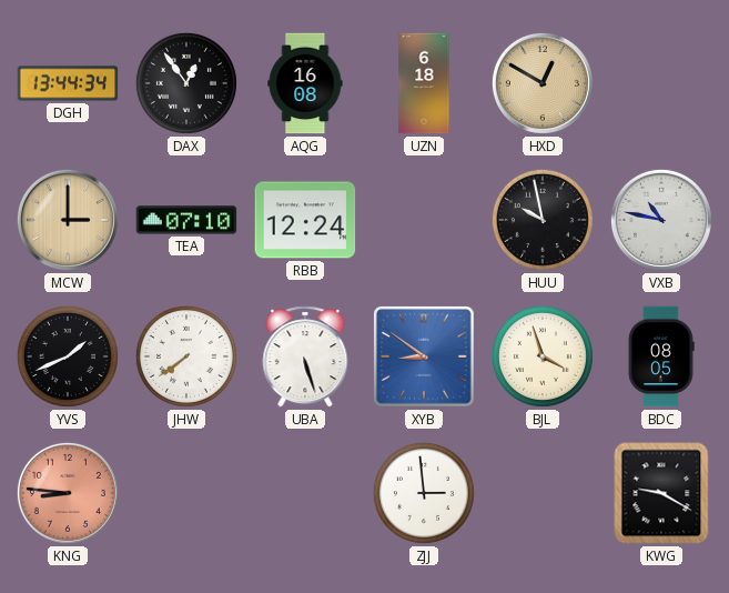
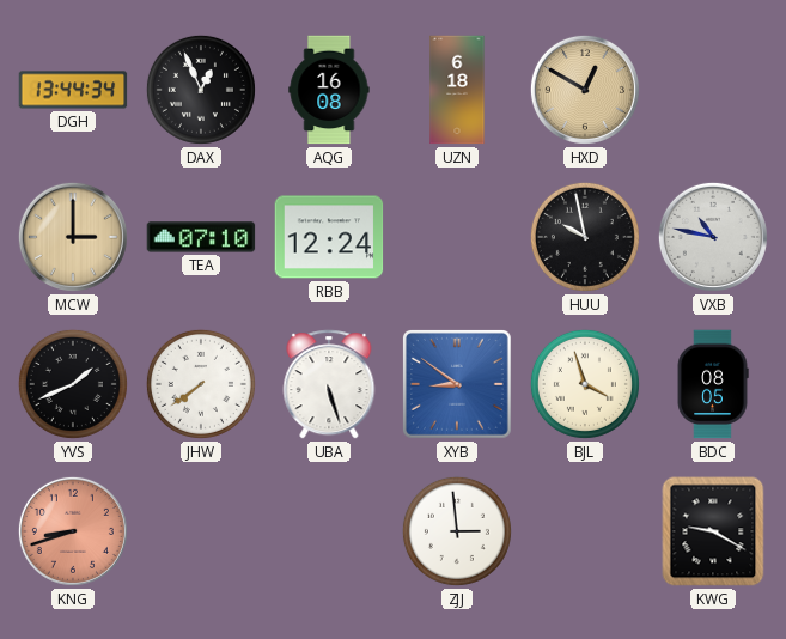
DAX: 12:54 -> 12:56 (201, 90)
KNG: 8:46 -> 8:42 (73, 531)
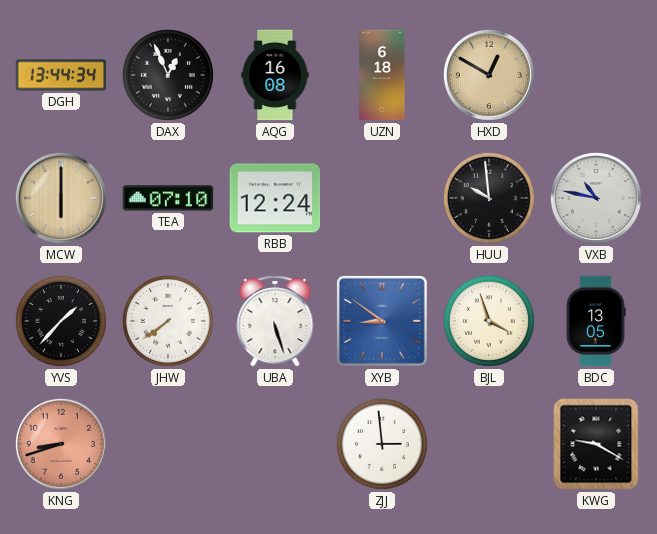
MCW: 3:00 -> 6:00 (61, 198)
HUU: 9:58 -> 9:59 (489, 198)
YVS: 1:41 -> 1:37 (61, 321)
BDC: 08:05 -> 13:05 (596, 321)
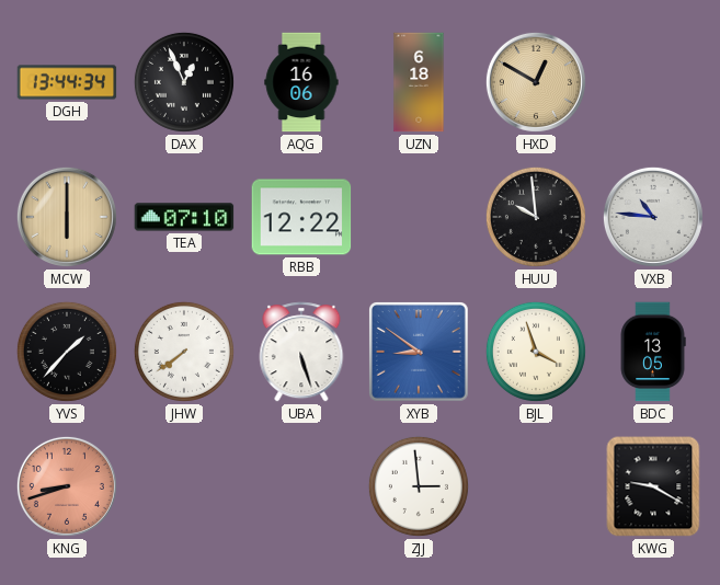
AQG: 16:08 -> 16:06 (301, 82)
RBB: 12:24 -> 12:22 (301, 217)
VXB: 10:47 -> 10:46 (653, 217)
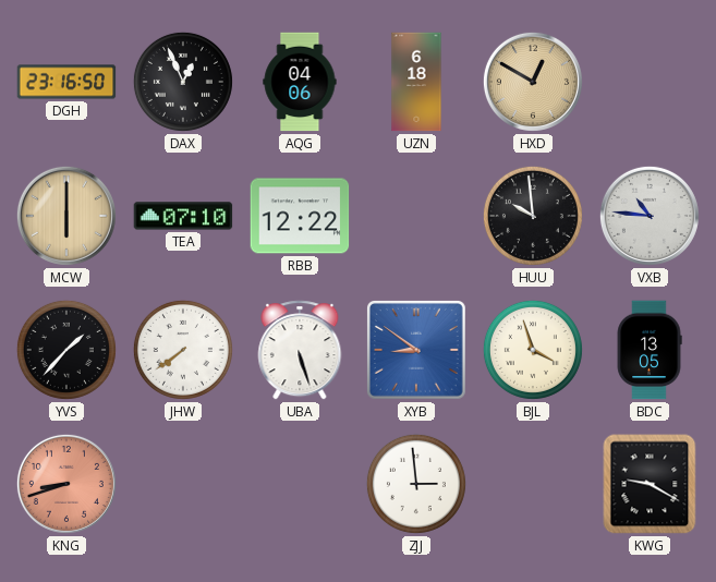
DGH: 13:44 -> 23:16 (66, 82)
AQG: 16:06 -> 04:06 (300, 82)
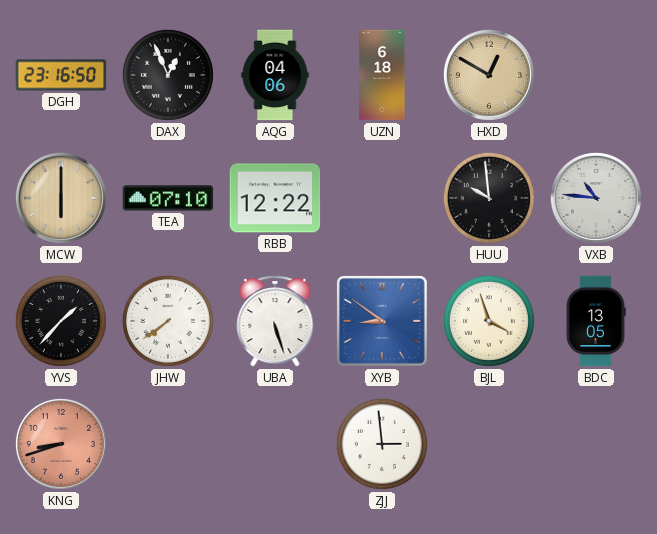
KWG: 9:20 -> none (650, 484)
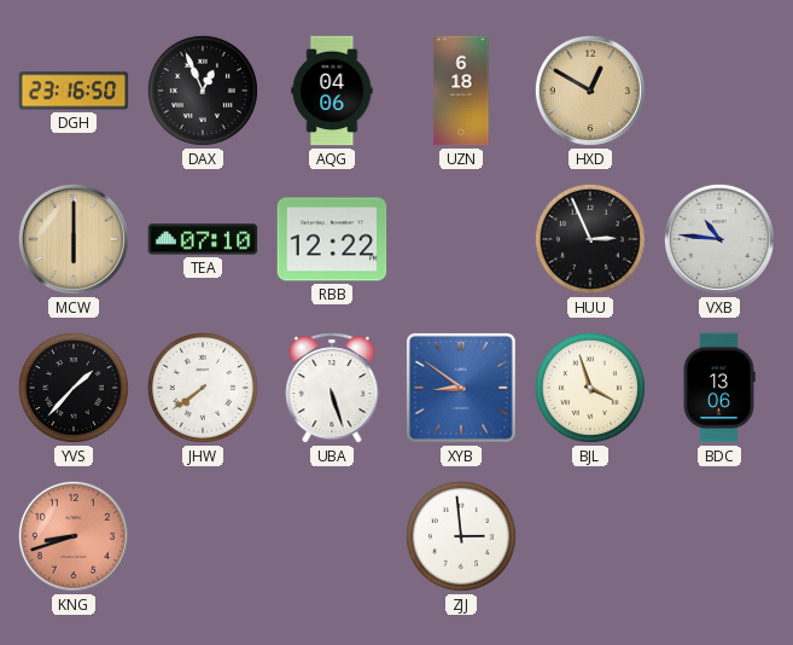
HUU: 9:59 -> 2:56 (590, 239)
BDC: 13:05 -> 13:06 (719, 388)
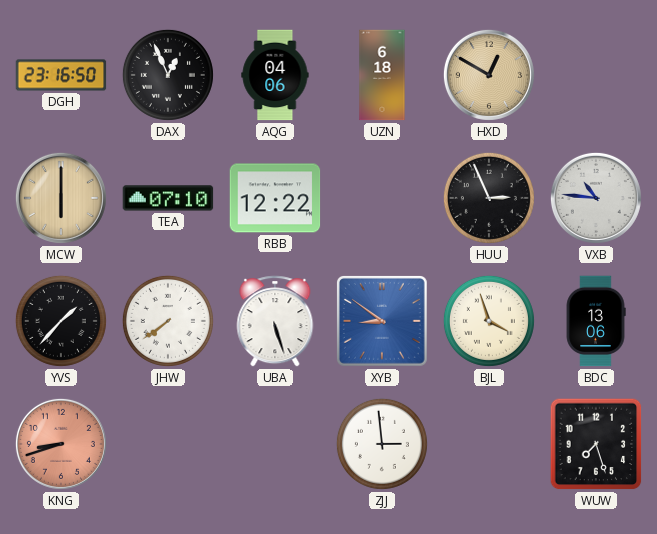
WUW: none -> 7:27 (596, 444)
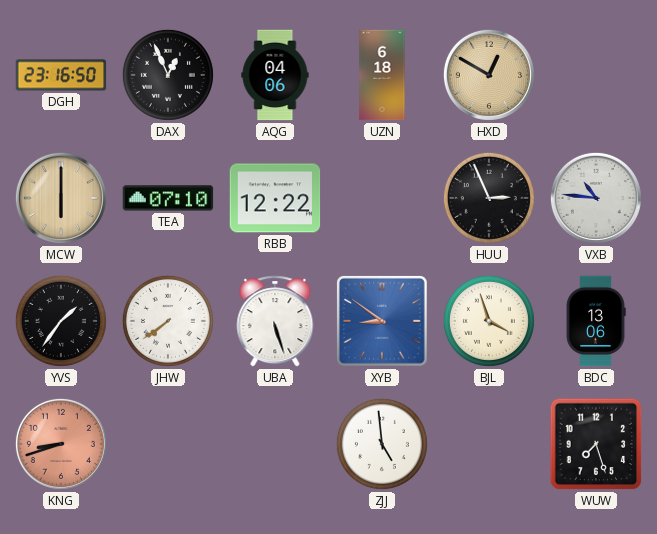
YVS: 1:37 -> 1:36 (61, 321)
ZJJ: 2:59 -> 4:59 (382, 444)
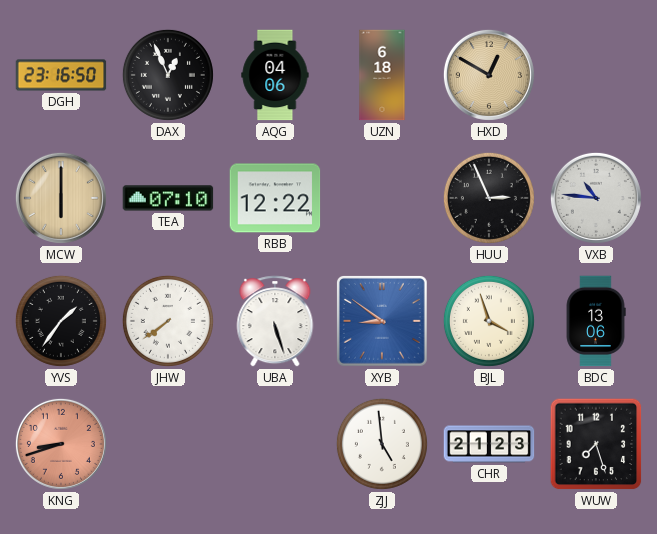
CHR: none -> 21:23 (489, 444)
